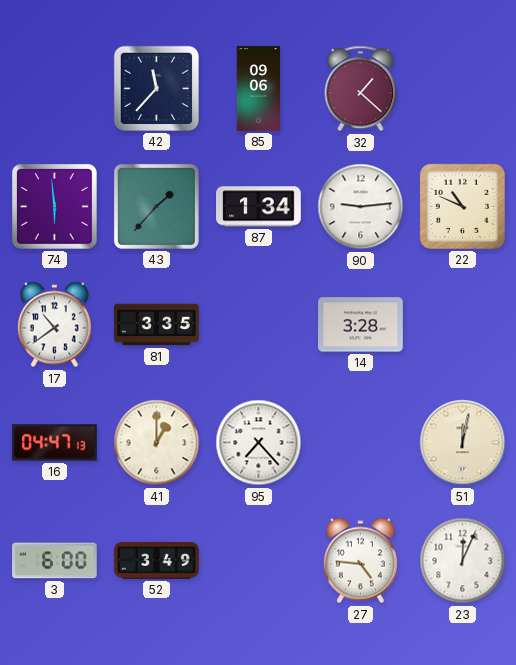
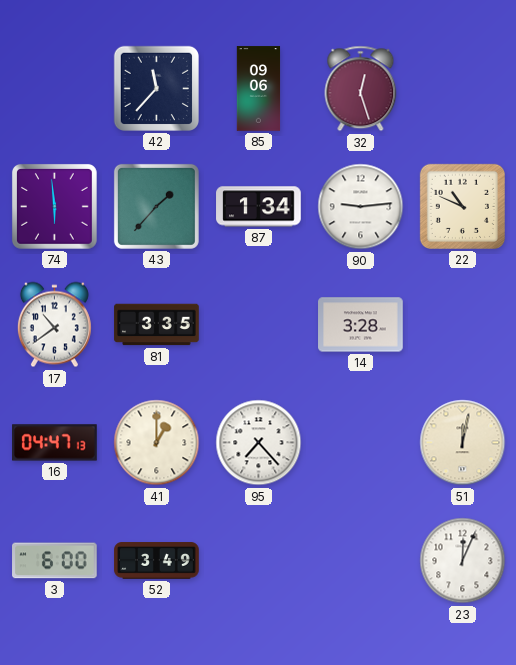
32: 1:22 -> 12:27 (361, 89)
27: 4:46 -> none (360, 561)
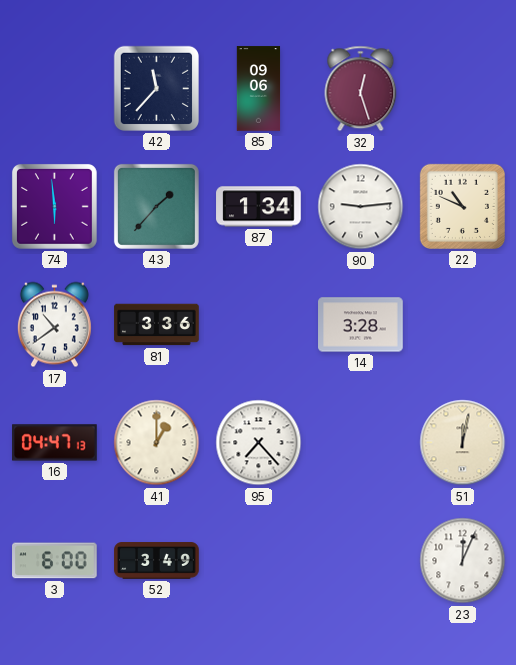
81: 3:35 -> 3:36 (157, 325)
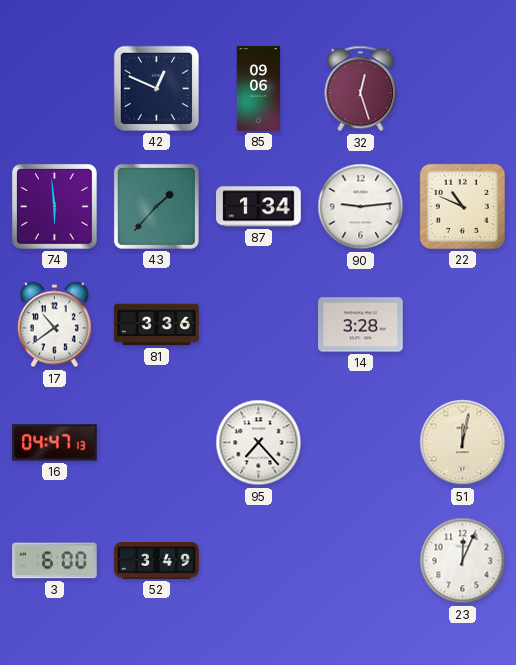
42: 11:37 -> 12:49 (156, 88)
41: 1:00 -> none (157, 443)
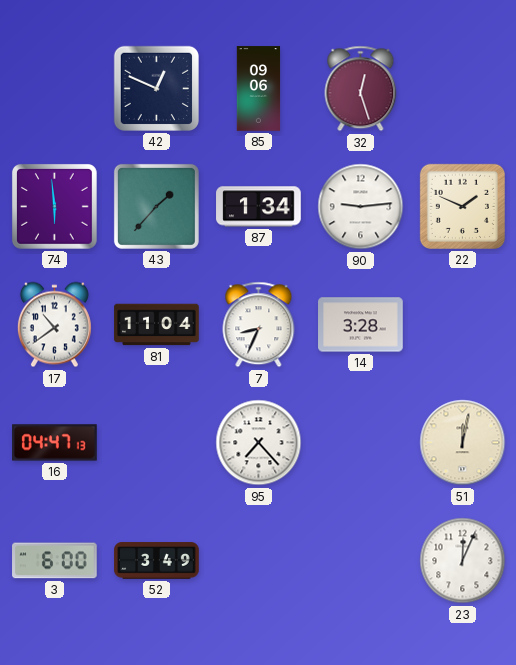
22: 10:49 -> 1:49 (462, 206)
81: 3:36 -> 11:04 (157, 325)
7: none -> 8:34 (259, 325)
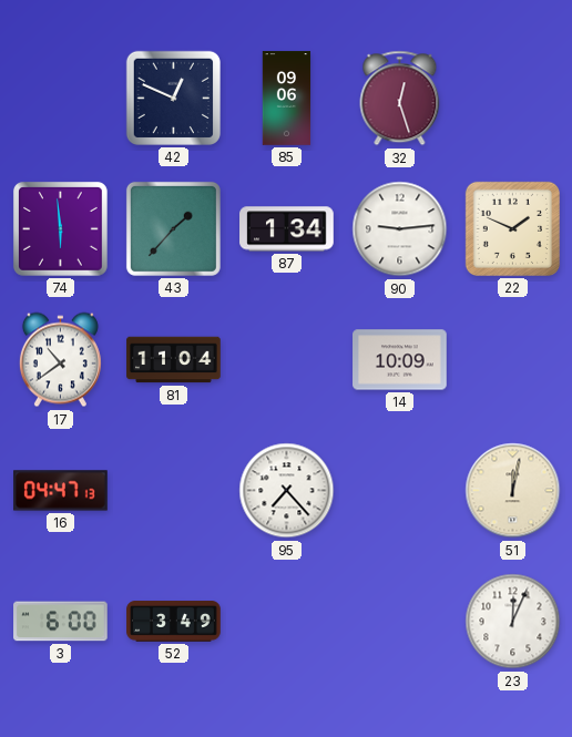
7: 8:34 -> none (259, 325)
14: 3:28 -> 10:09 (400, 360)
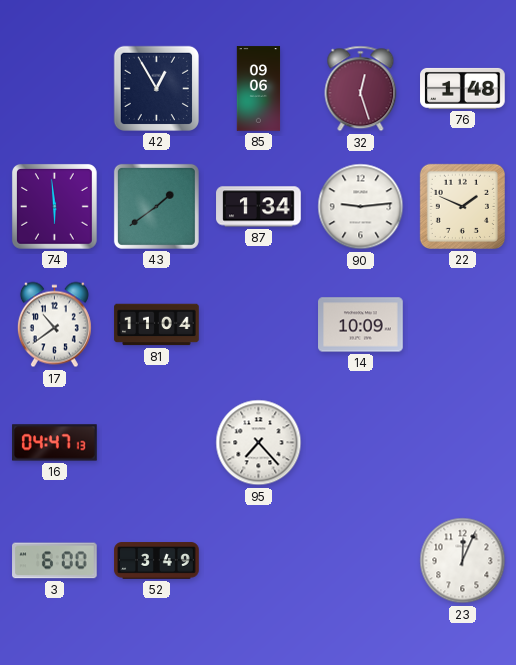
42: 12:49 -> 12:55 (156, 88)
76: none -> 1:48 (463, 88)
43: 1:37 -> 1:39 (156, 206)
51: 12:02 -> none (513, 491)
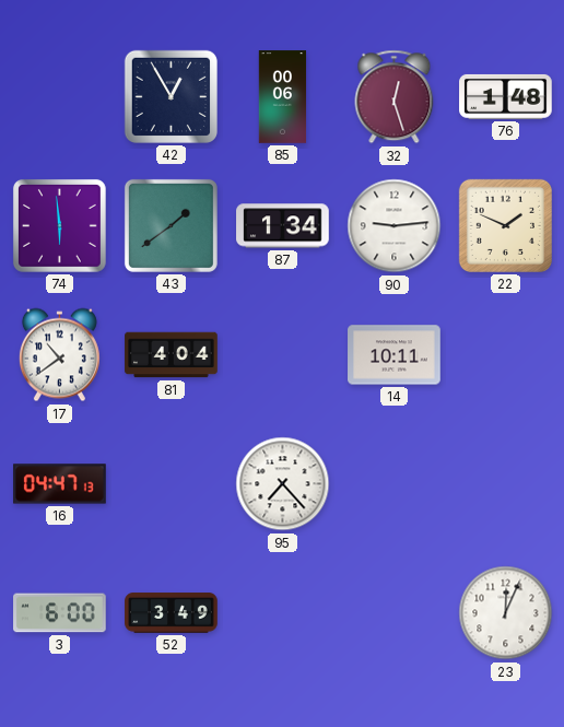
85: 09:06 -> 00:06 (283, 97)
81: 11:04 -> 4:04 (172, 355)
14: 10:09 -> 10:11 (395, 355)
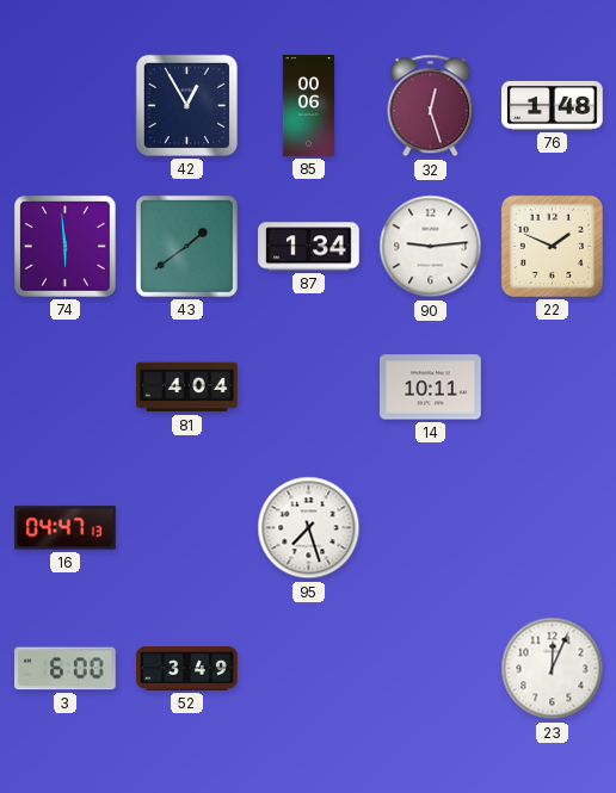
17: 10:39 -> none (59, 355)
95: 7:23 -> 7:27 (309, 528)
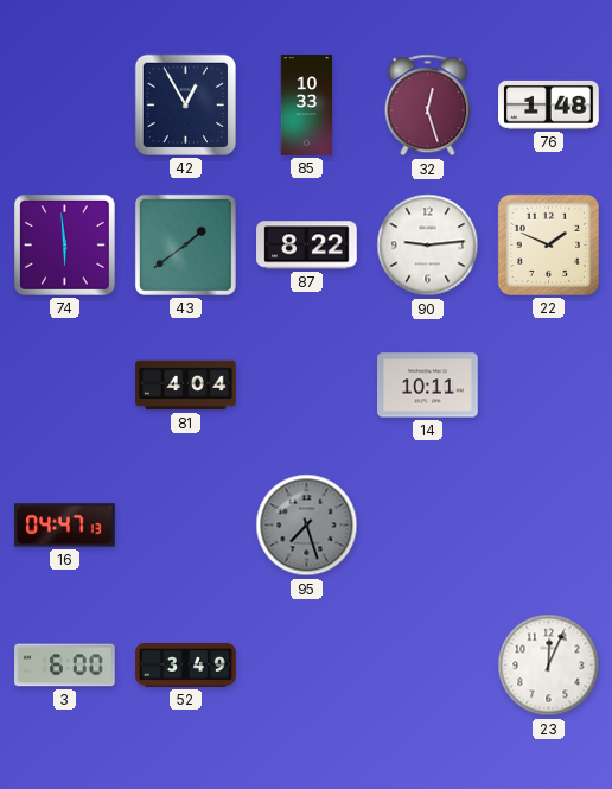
85: 00:06 -> 10:33 (307, 106)
87: 1:34 -> 8:22 (307, 246)
95 dial: white -> grey (307, 526)
